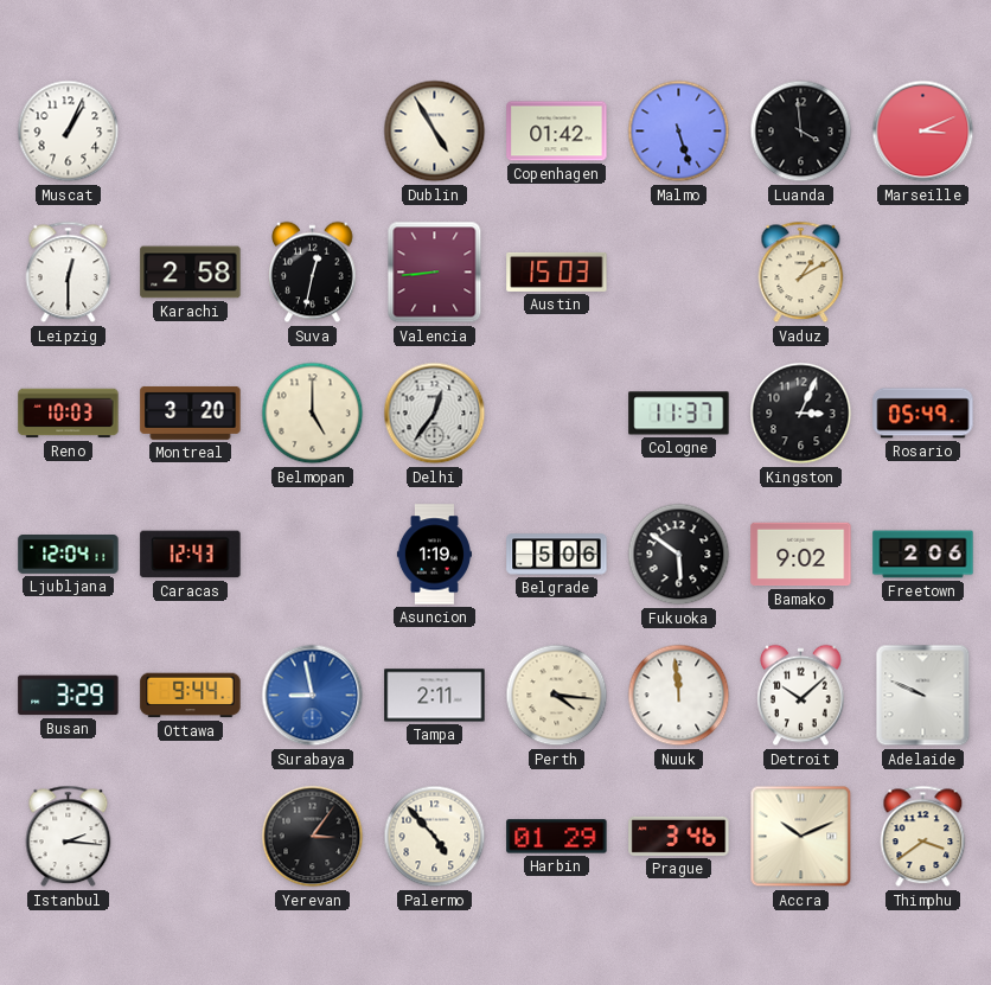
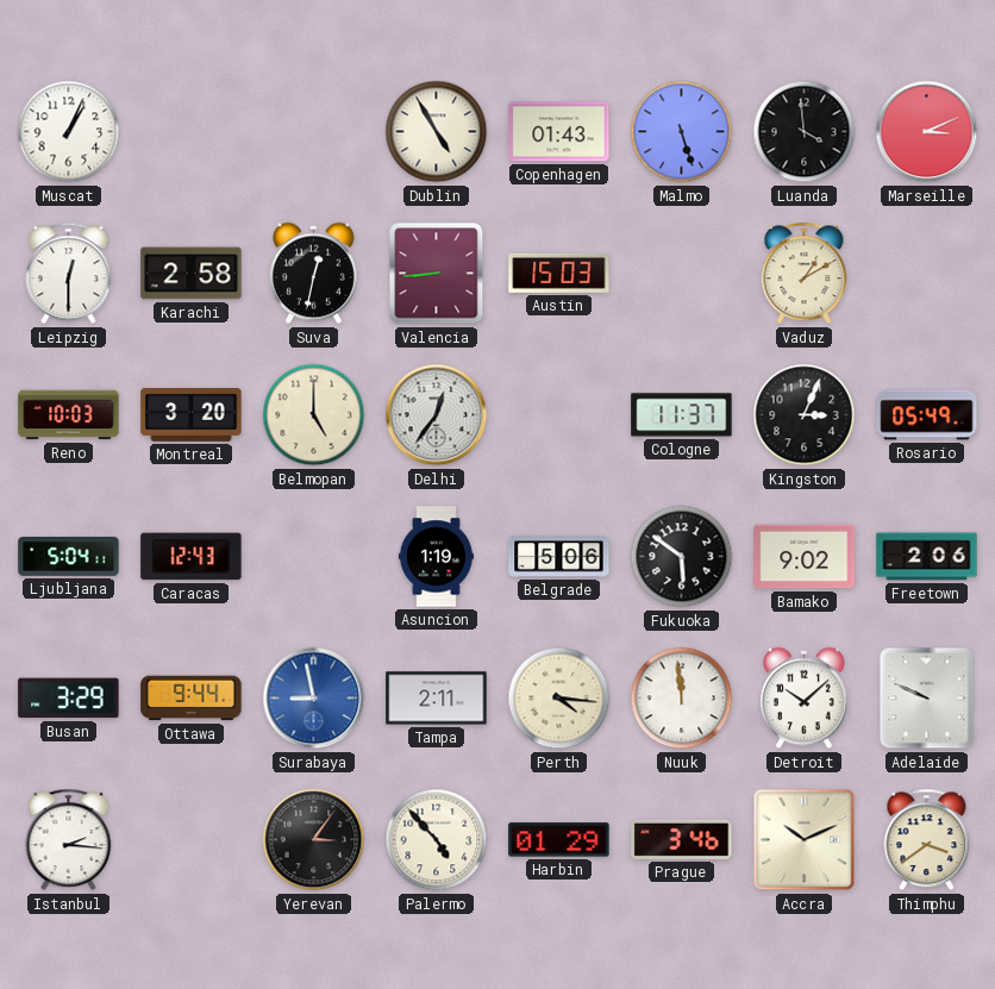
Copenhagen: 01:42 -> 01:43 (559, 132)
Ljubljana: 12:04 -> 5:04 (69, 557)
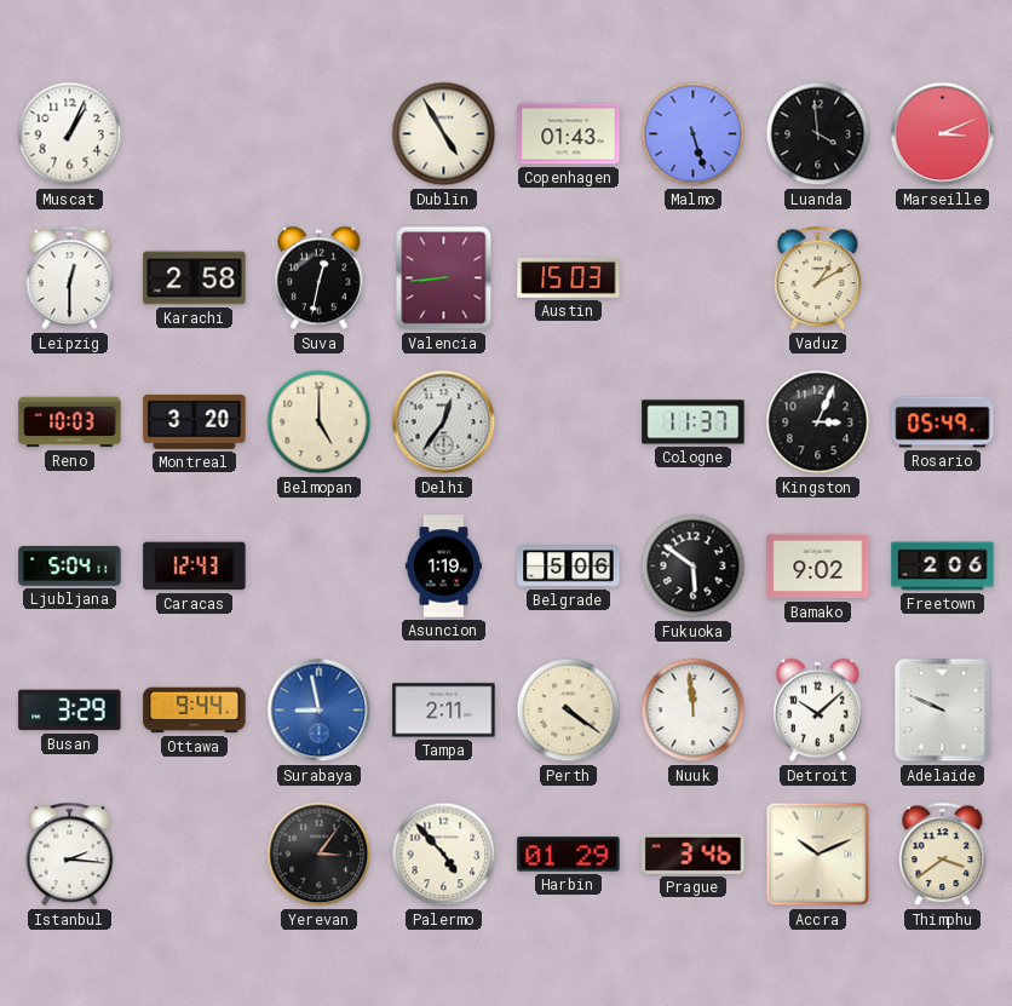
Perth: 4:16 -> 4:21 (569, 711)
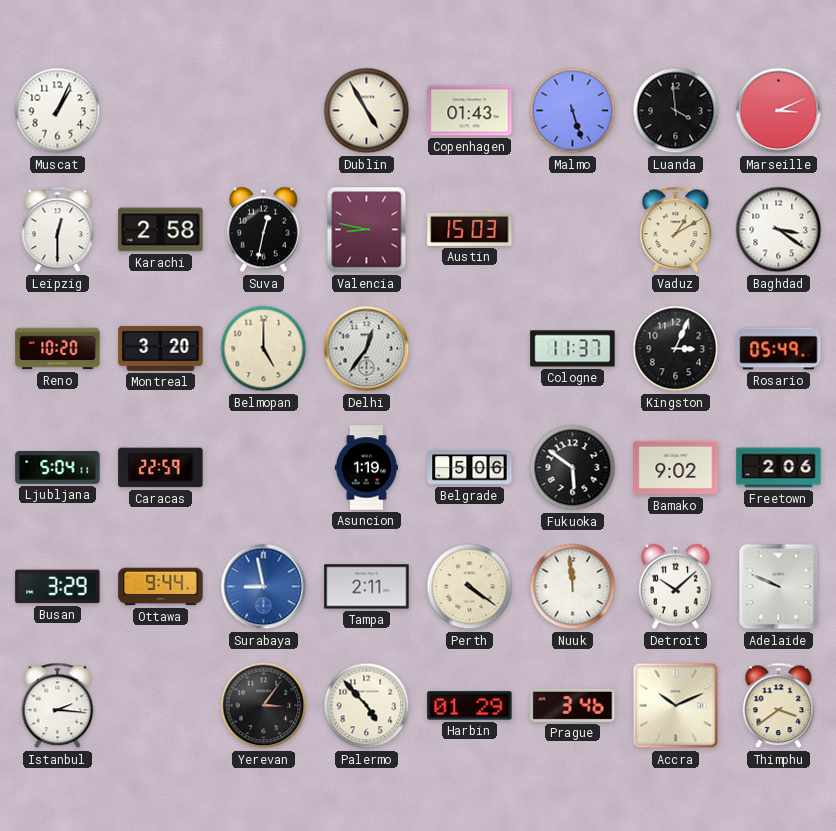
Valencia: 8:44 -> 8:47 (367, 230)
Baghdad: none -> 3:21 (779, 230)
Reno: 10:03 -> 10:20 (58, 349)
Caracas: 12:43 -> 22:59 (161, 468)
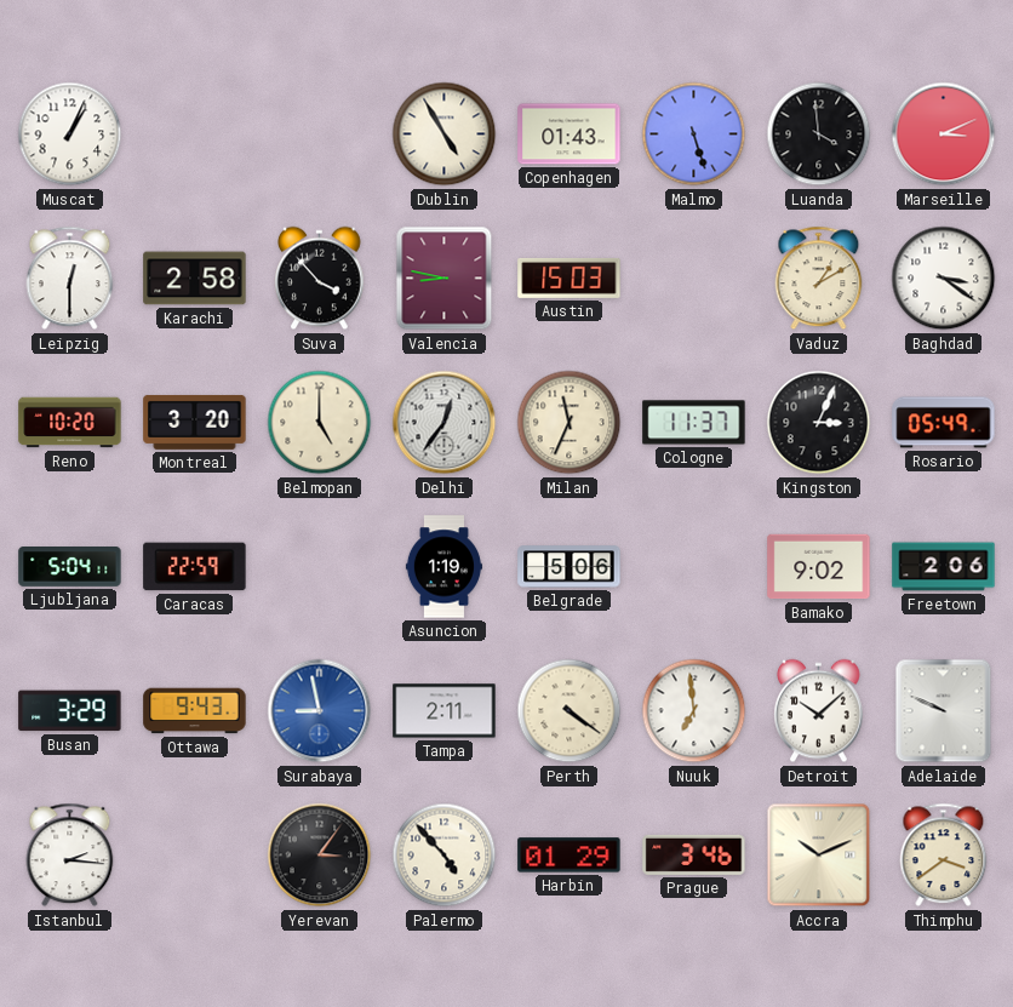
Suva: 12:32 -> 3:53 (320, 279)
Milan: none -> 11:34 (570, 423)
Fukuoka: 5:51 -> none (573, 468)
Ottawa: 9:44 -> 9:43 (195, 711)
Nuuk: 11:59 -> 6:59 (694, 711)
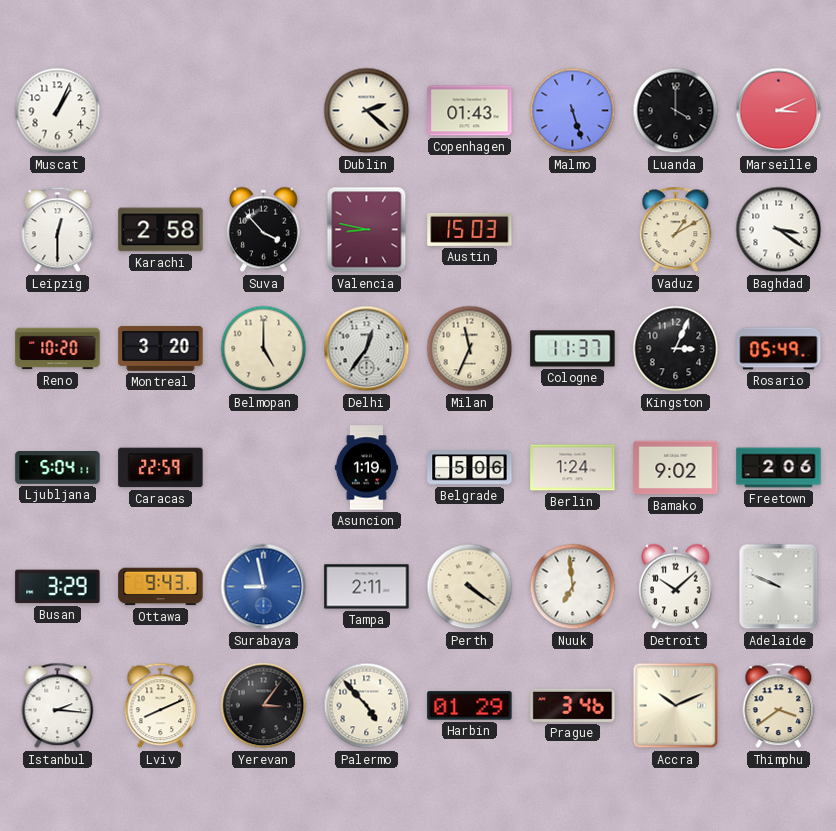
Dublin: 4:55 -> 2:22 (367, 111)
Luanda: 3:59 -> 4:00 (676, 111)
Berlin: none -> 1:24 (573, 468)
Lviv: none -> 8:11 (161, 706)
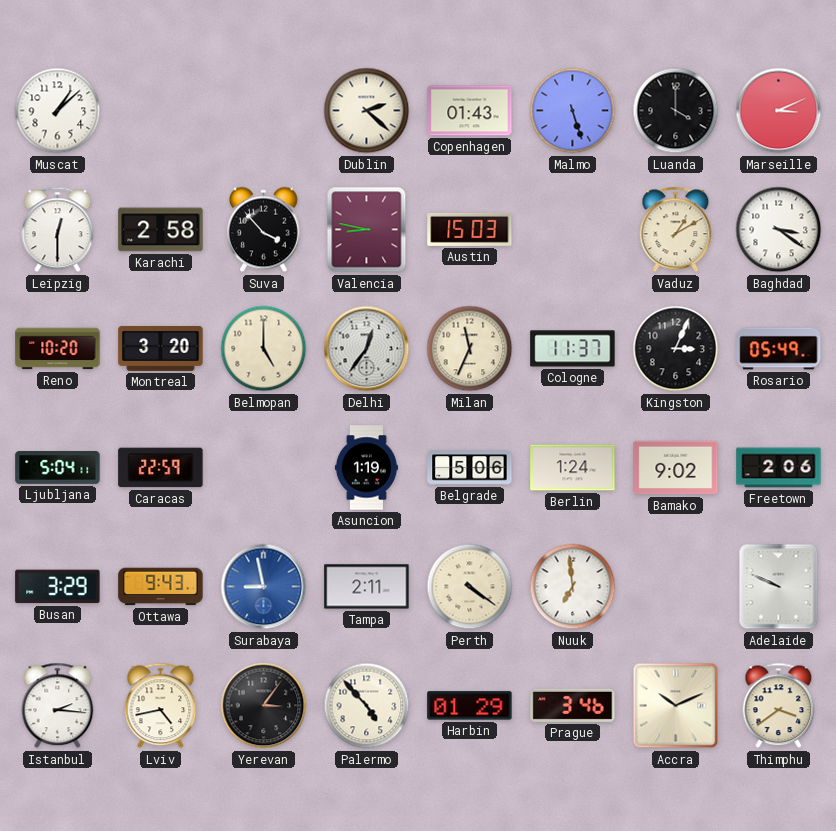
Muscat: 1:04 -> 1:08 (58, 111)
Detroit: 10:08 -> none (676, 587)
Lviv: 8:11 -> 4:43 (161, 706)
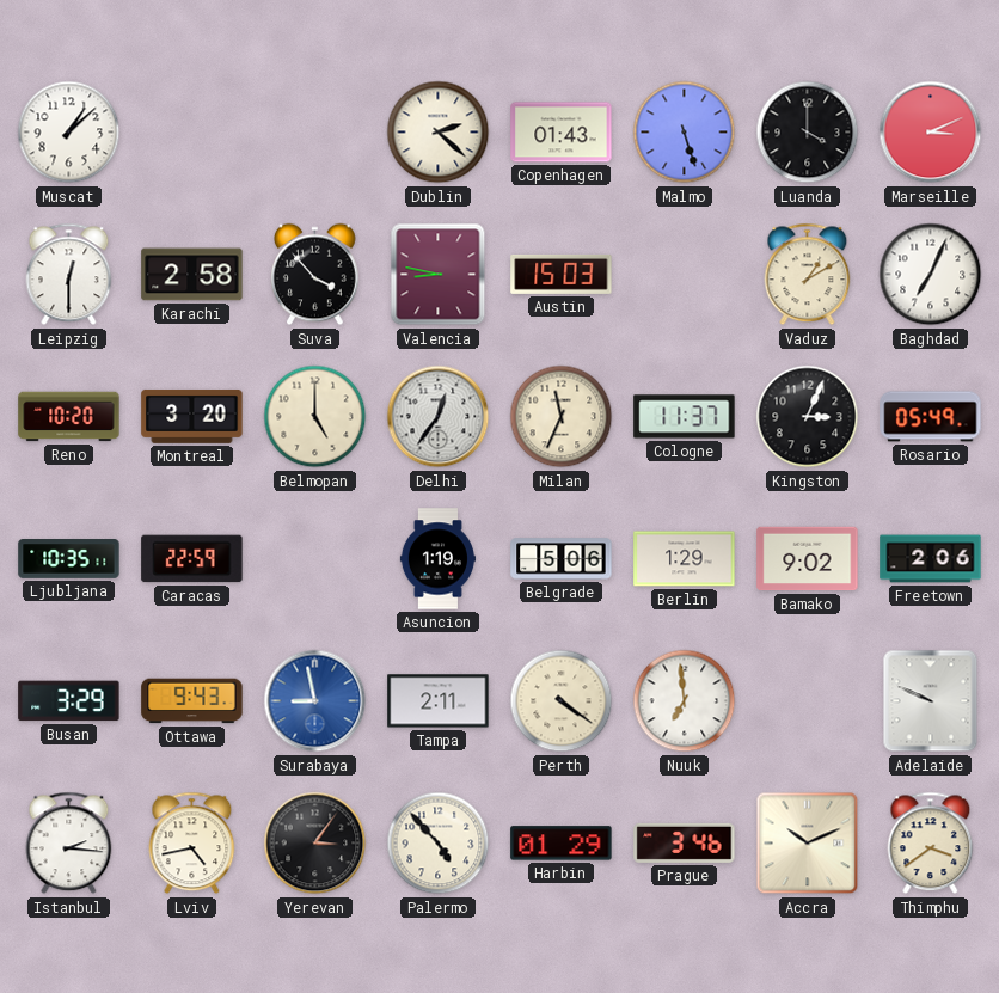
Baghdad: 3:21 -> 7:04 (931, 275)
Ljubljana: 5:04 -> 10:35 (69, 559)
Berlin: 1:24 -> 1:29 (685, 559)
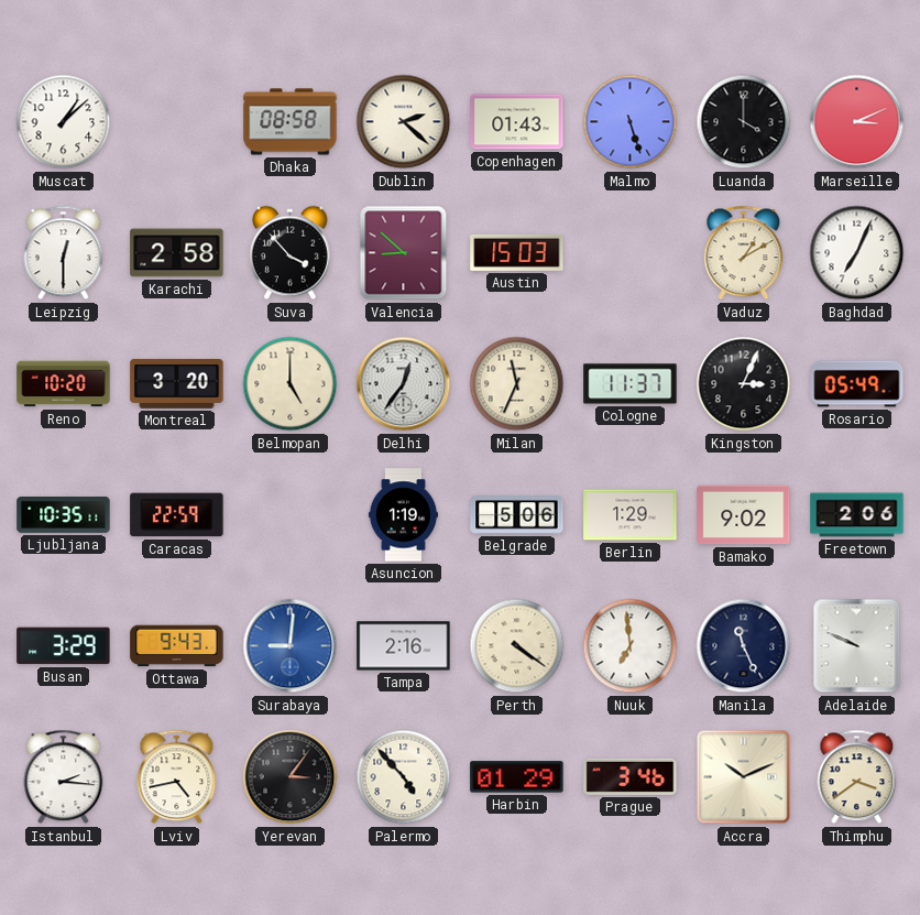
Dhaka: none -> 08:58 (291, 122)
Valencia: 8:47 -> 8:52 (404, 253)
Surabaya: 8:58 -> 9:01 (291, 646)
Tampa: 2:11 -> 2:16 (404, 646)
Manila: none -> 11:26 (744, 646)
